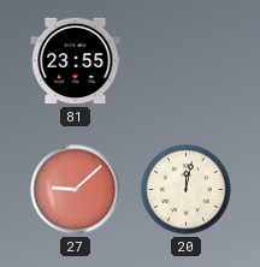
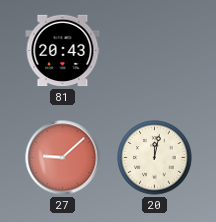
81: 23:55 -> 20:43 (63, 51)
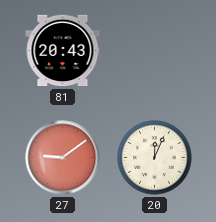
27: 9:08 -> 9:09 (63, 158)
20: 12:02 -> 12:04 (155, 158)
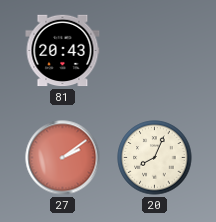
27: 9:09 -> 2:09 (63, 158)
20: 12:04 -> 8:04 (155, 158)
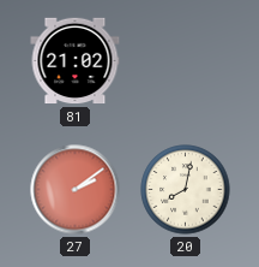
81: 20:43 -> 21:02 (76, 61)
20: 8:04 -> 8:02 (186, 190)
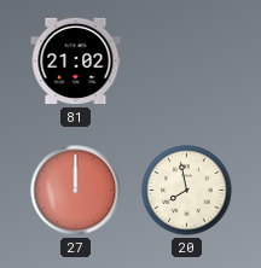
27: 2:09 -> 12:00 (76, 191)
20: 8:02 -> 7:58 (187, 191)
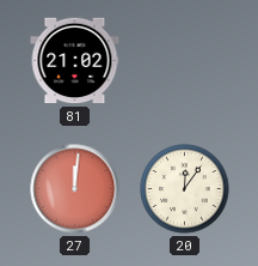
27: 12:00 -> 12:01 (75, 189)
20: 7:58 -> 12:06 (185, 189)
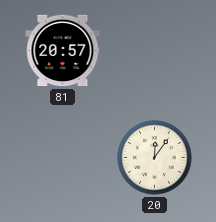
81: 21:02 -> 20:57 (63, 51)
27: 12:01 -> none (75, 189)
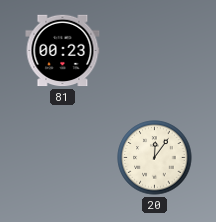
81: 20:57 -> 00:23 (63, 51)
